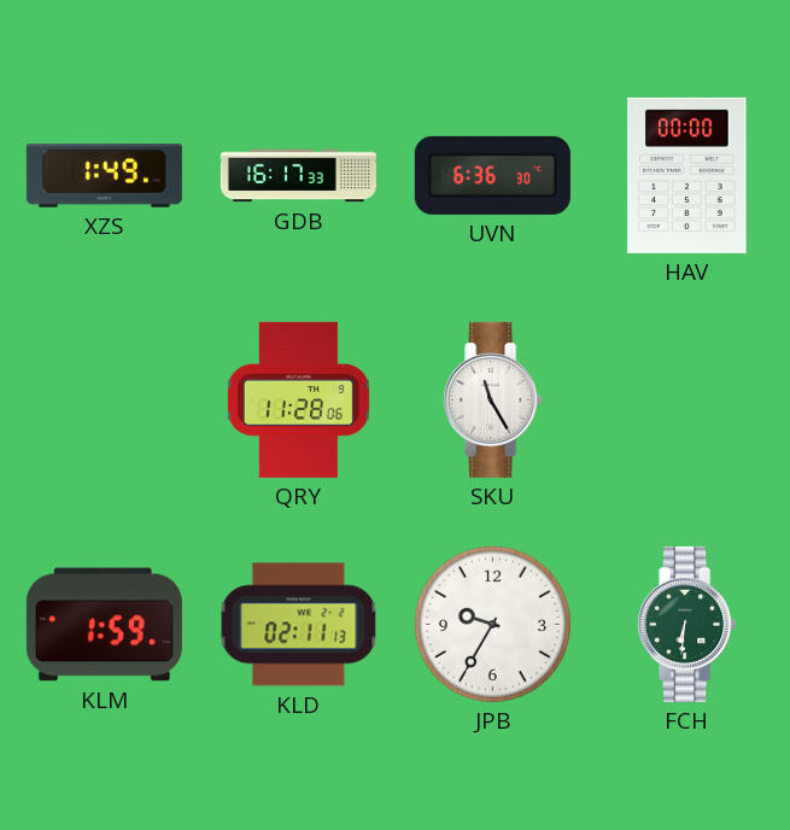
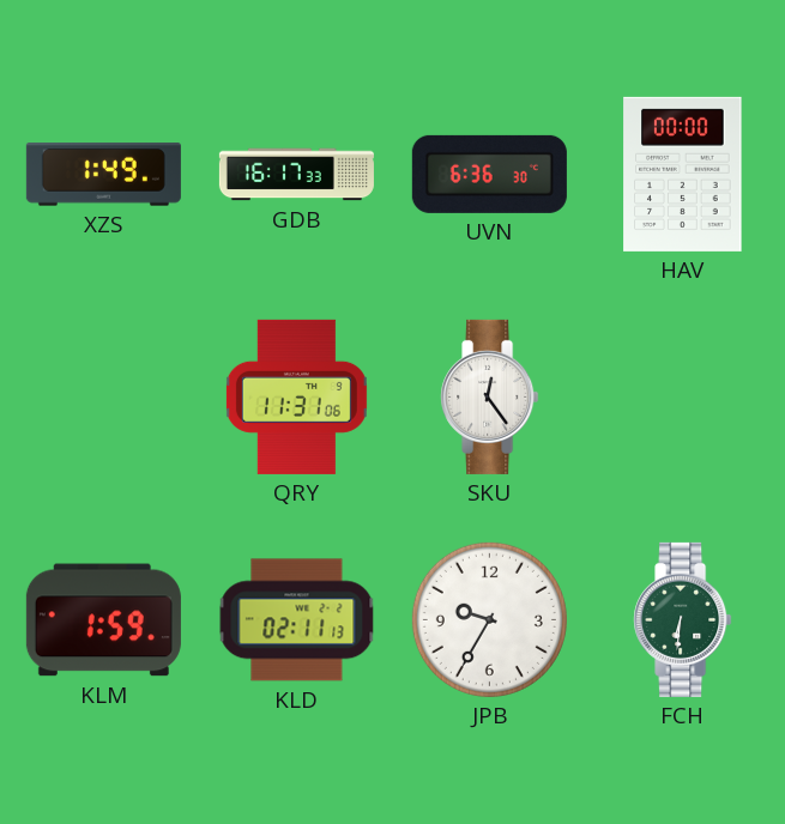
QRY: 11:28 -> 11:31 (296, 396)
SKU: 11:25 -> 12:24 (490, 396)
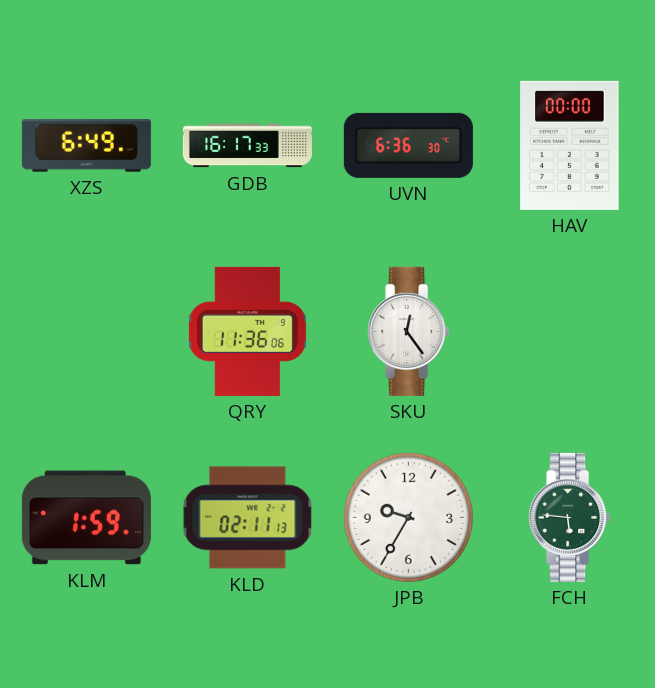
XZS: 1:49 -> 6:49 (86, 146)
QRY: 11:31 -> 11:36 (247, 331)
FCH: 6:31 -> 5:46 (570, 517)
